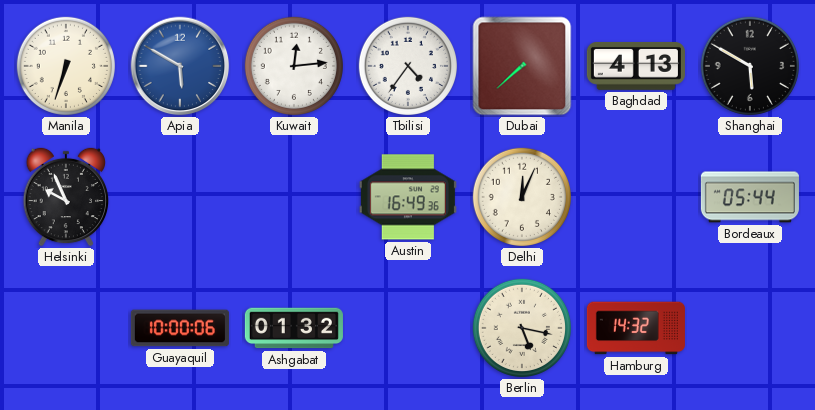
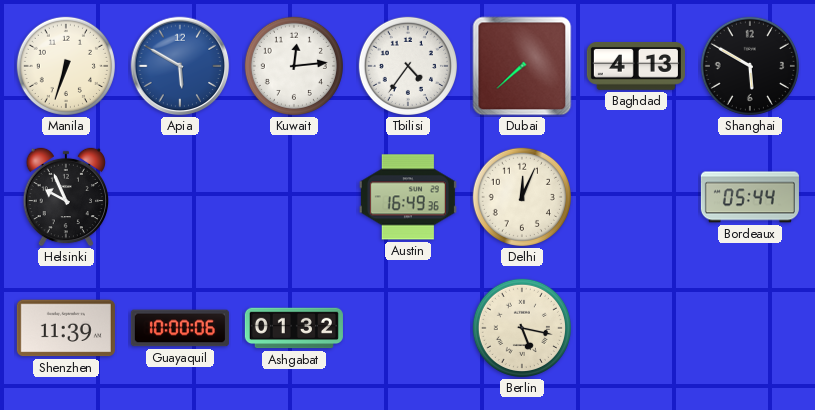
Shenzhen: none -> 11:39 (66, 328)
Hamburg: 14:32 -> none (636, 328)
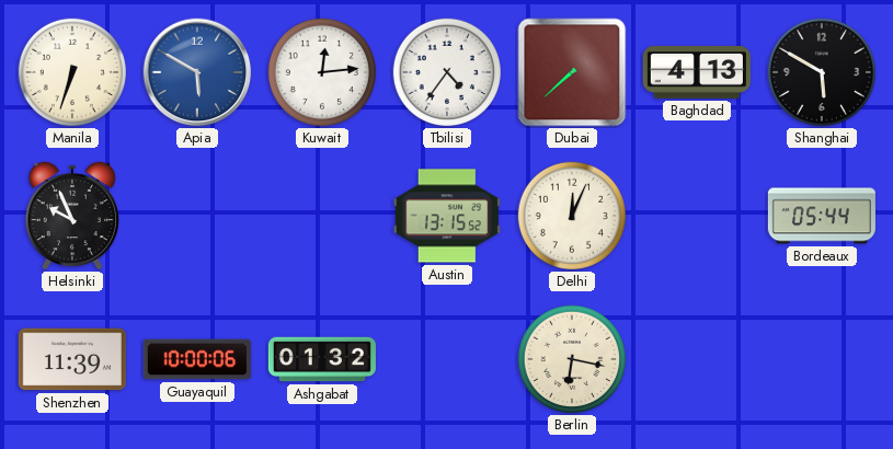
Austin: 16:49 -> 13:15 (447, 216)
Berlin: 5:17 -> 6:17 (572, 359)
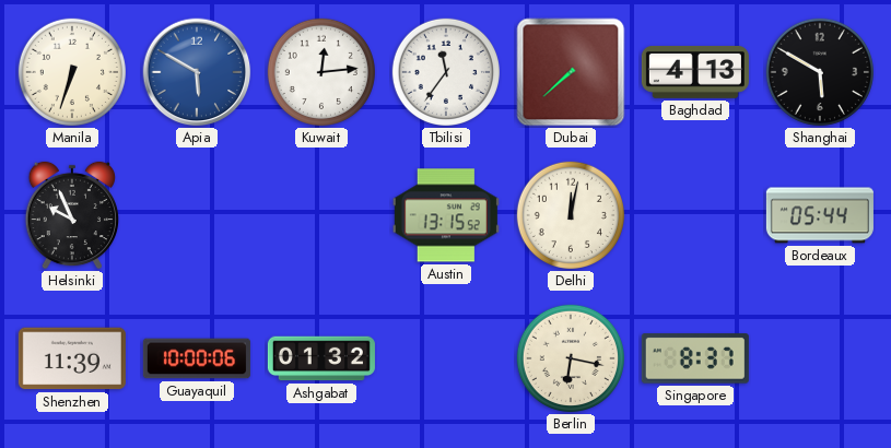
Tbilisi: 4:36 -> 11:36 (446, 72)
Delhi: 12:04 -> 12:02 (571, 215)
Singapore: none -> 8:37 (695, 358)
